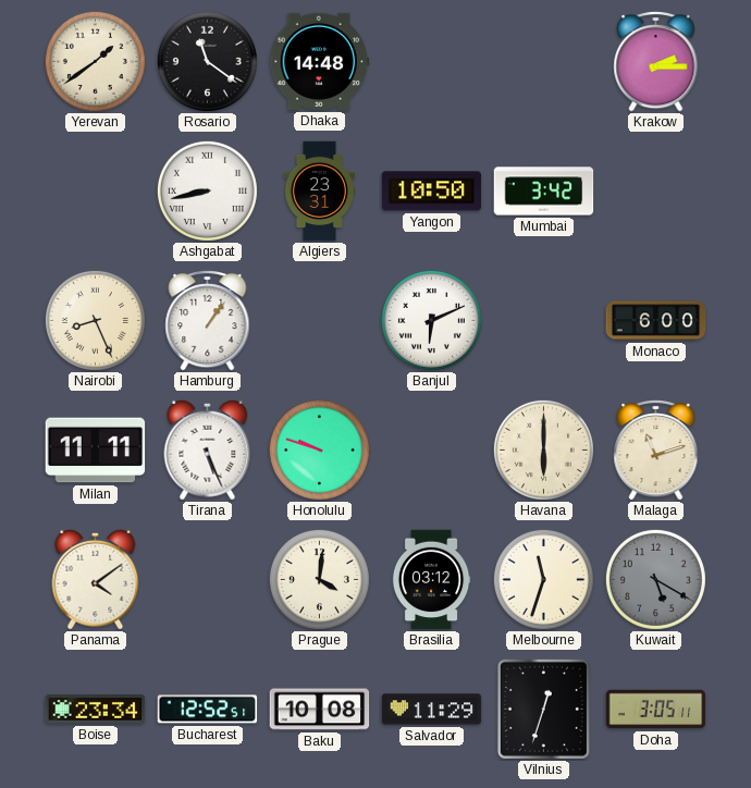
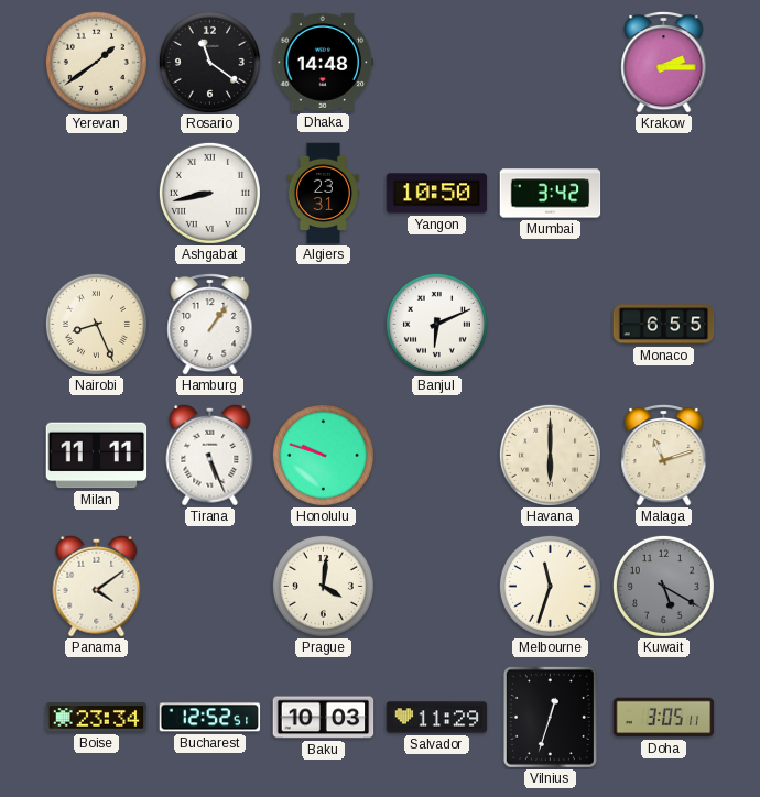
Monaco: 6:00 -> 6:55 (664, 325)
Brasilia: 03:12 -> none (431, 580)
Baku: 10:08 -> 10:03 (324, 718)
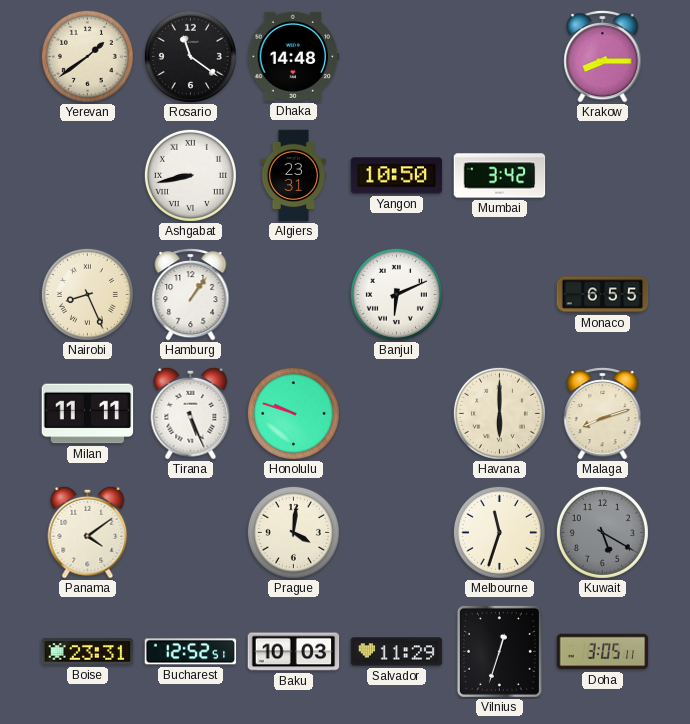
Krakow: 2:15 -> 8:15 (603, 56)
Malaga: 11:12 -> 8:12 (603, 413)
Boise: 23:34 -> 23:31 (88, 652)
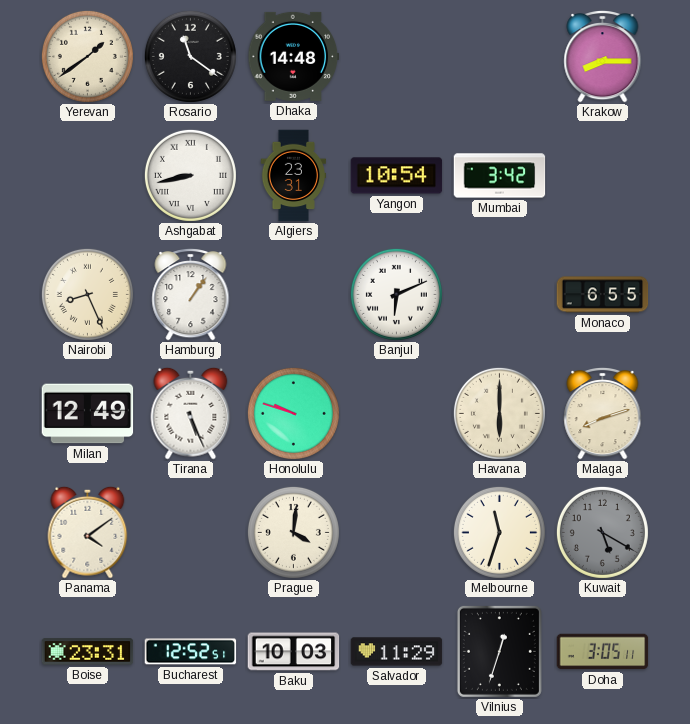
Yangon: 10:50 -> 10:54 (397, 176)
Milan: 11:11 -> 12:49 (88, 414)
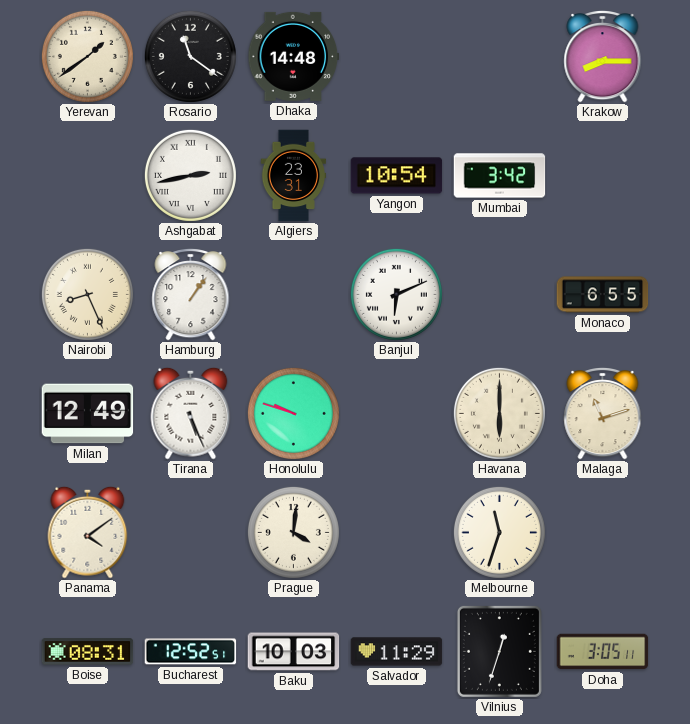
Ashgabat: 8:43 -> 2:43 (190, 175)
Malaga: 8:12 -> 11:12 (603, 413)
Kuwait: 5:20 -> none (602, 532)
Boise: 23:31 -> 08:31 (88, 652)
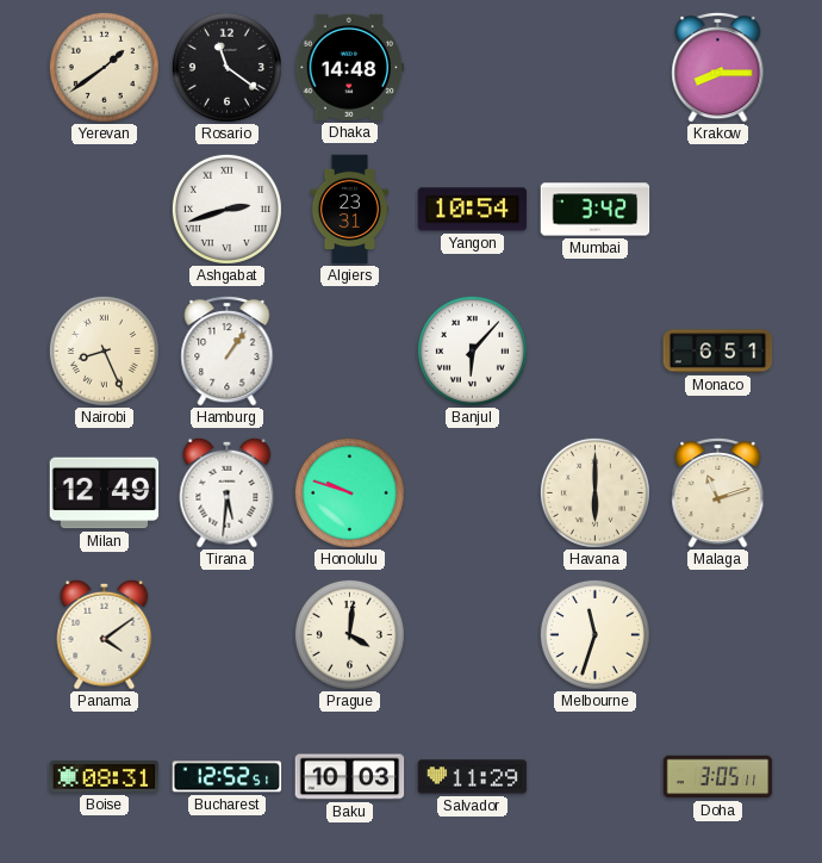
Ashgabat: 2:43 -> 2:42 (226, 209)
Banjul: 6:11 -> 6:07 (472, 350)
Monaco: 6:55 -> 6:51 (718, 352)
Tirana: 5:26 -> 5:31 (228, 492)
Vilnius: 12:33 -> none (499, 651)
